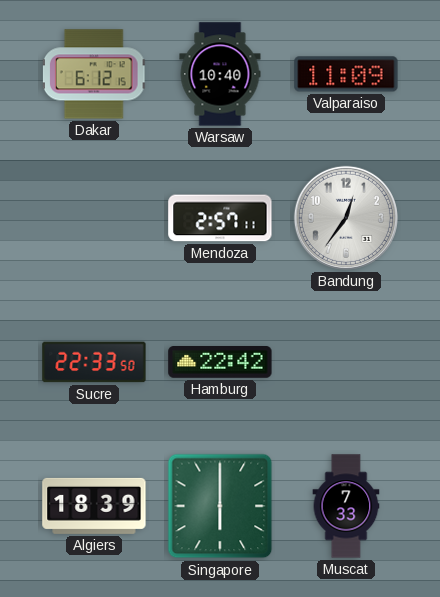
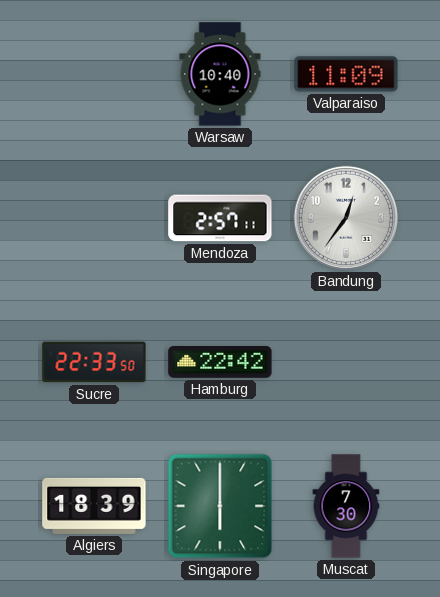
Dakar: 6:12 -> none (94, 74)
Muscat: 7:33 -> 7:30 (346, 506)
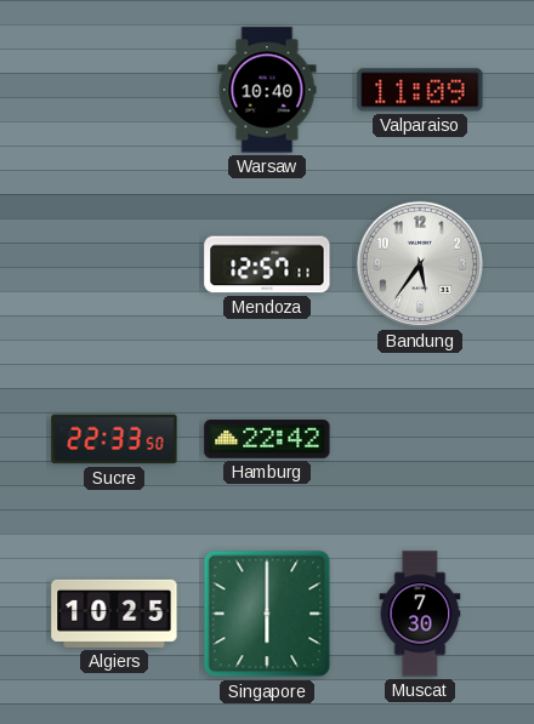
Mendoza: 2:57 -> 12:57 (267, 264)
Bandung: 12:36 -> 5:36 (420, 264)
Algiers: 18:39 -> 10:25 (114, 614)
